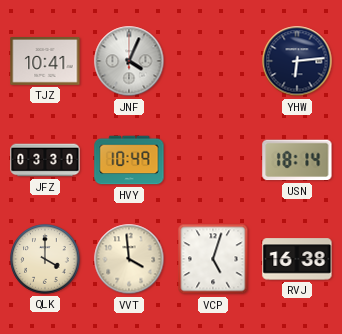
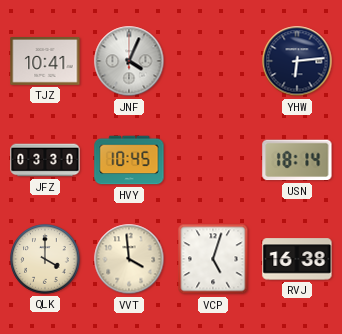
HVY: 10:49 -> 10:45 (129, 160)
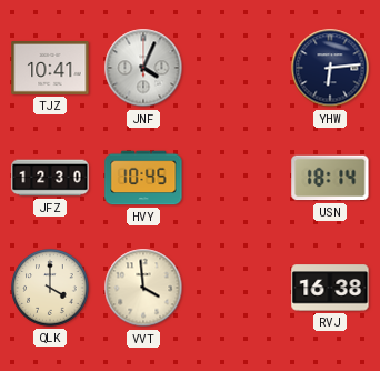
JFZ: 03:30 -> 12:30 (50, 178)
VCP: 5:03 -> none (213, 259)
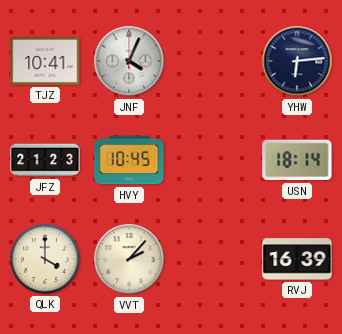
JFZ: 12:30 -> 21:23 (45, 160)
VVT: 3:59 -> 2:07 (129, 259)
RVJ: 16:38 -> 16:39 (297, 259)
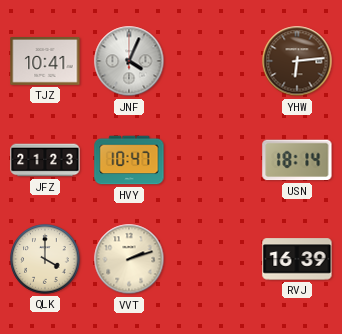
YHW dial: navy -> brown (297, 61)
HVY: 10:45 -> 10:47 (129, 160)
VVT: 2:07 -> 2:12 (129, 259)
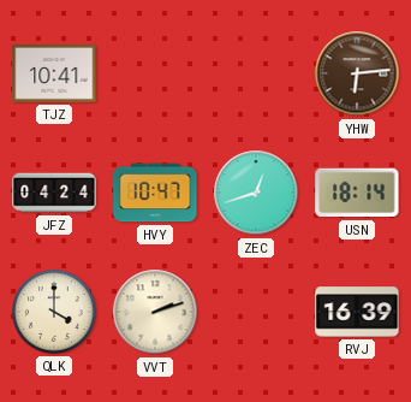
JNF: 4:04 -> none (129, 61)
JFZ: 21:23 -> 04:24 (54, 193)
ZEC: none -> 12:42 (256, 193)
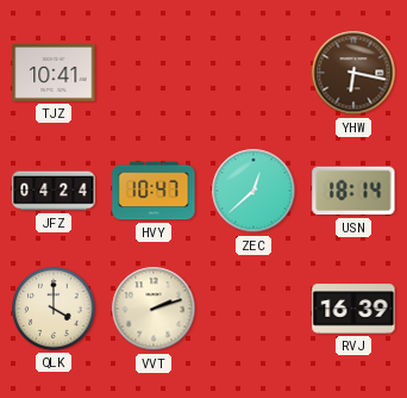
YHW: 6:14 -> 6:17 (353, 73)
ZEC: 12:42 -> 12:38 (253, 191)
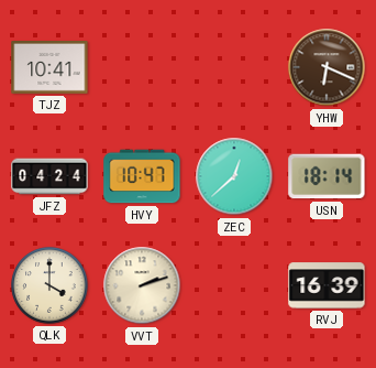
YHW: 6:17 -> 6:19 (327, 67)
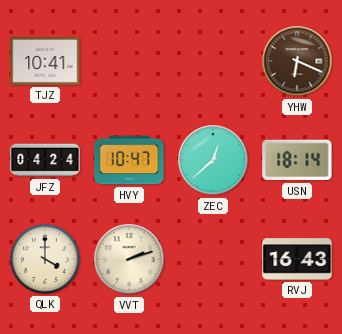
RVJ: 16:39 -> 16:43 (297, 259)
